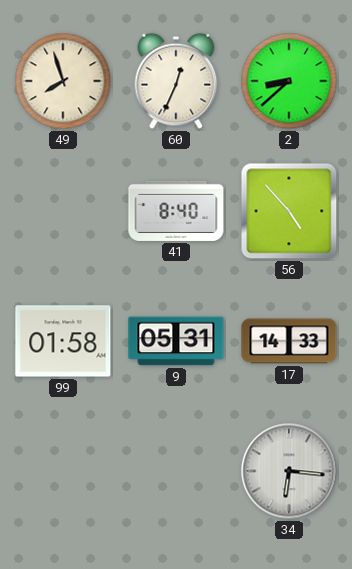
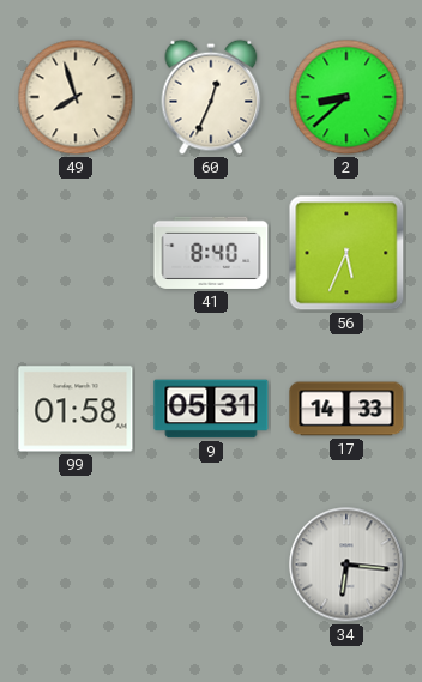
56: 4:53 -> 5:34 (346, 253)
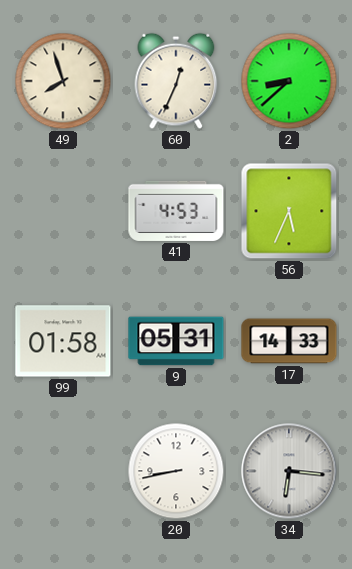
41: 8:40 -> 4:53 (176, 211)
20: none -> 8:43 (176, 471)
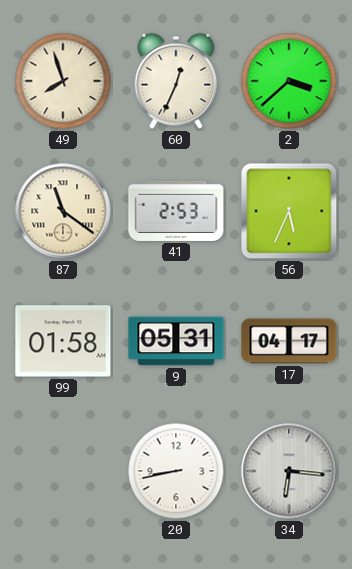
2: 8:38 -> 3:38 (289, 81)
87: none -> 11:21 (63, 211)
41: 4:53 -> 2:53 (176, 211)
17: 14:33 -> 04:17 (289, 341)
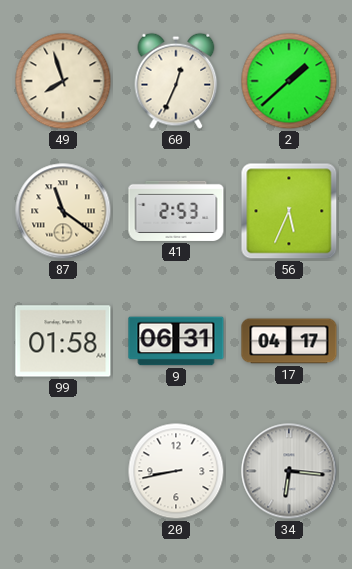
2: 3:38 -> 1:38 (289, 81)
9: 05:31 -> 06:31 (176, 341)
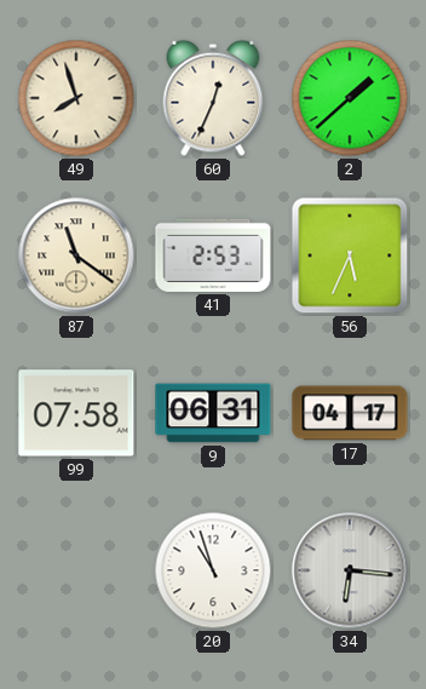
99: 01:58 -> 07:58 (76, 413)
20: 8:43 -> 10:57 (213, 570)
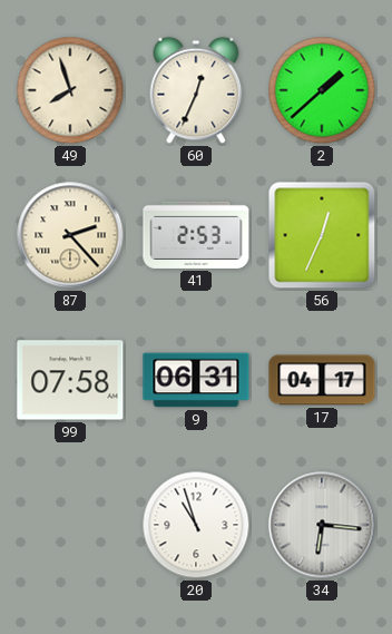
87: 11:21 -> 2:23 (70, 235)
56: 5:34 -> 12:34 (322, 235)
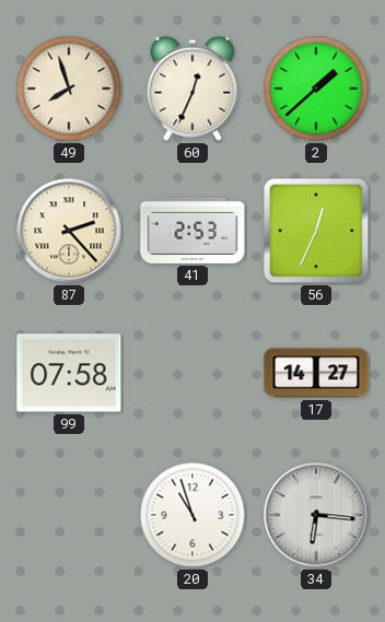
9: 06:31 -> none (196, 380)
17: 04:17 -> 14:27 (316, 373)
